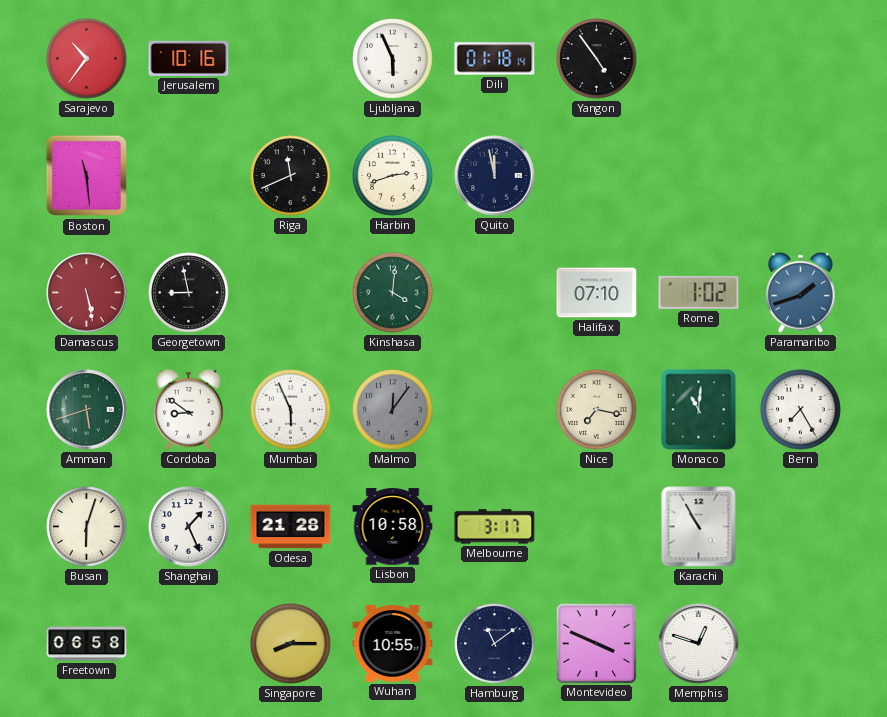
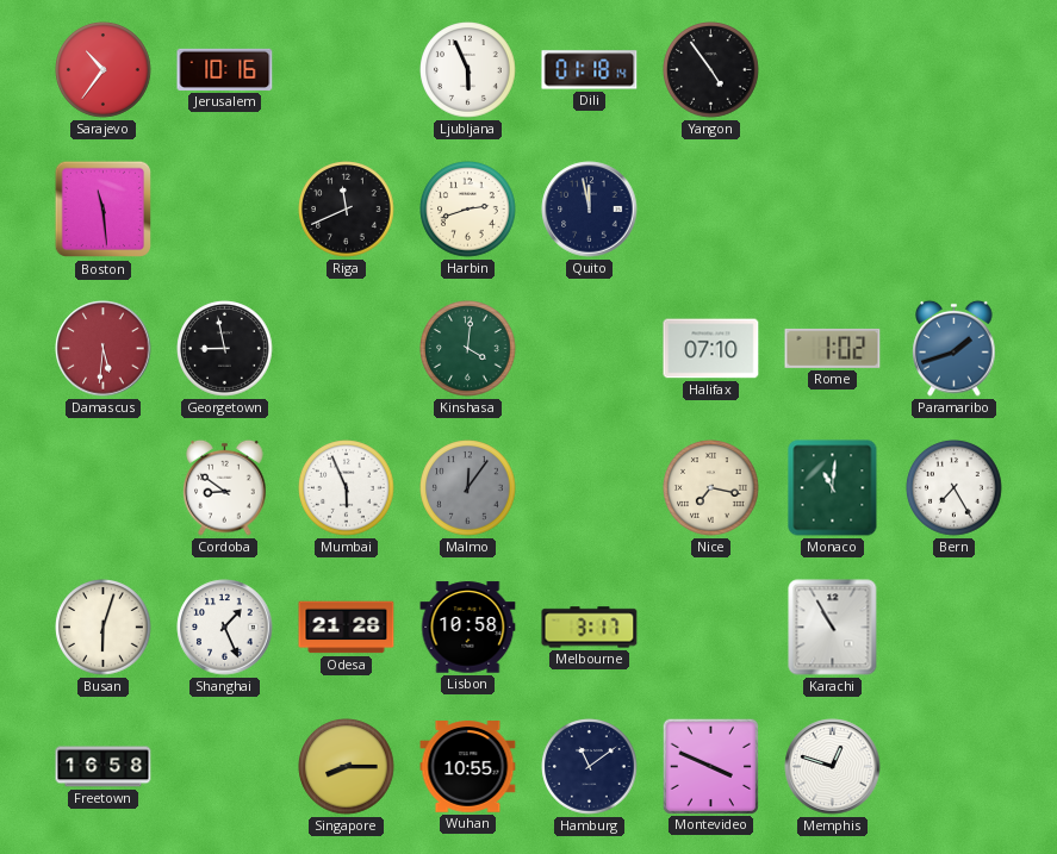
Damascus: 5:28 -> 5:31 (104, 349)
Amman: 5:42 -> none (87, 410)
Freetown: 06:58 -> 16:58 (104, 767)
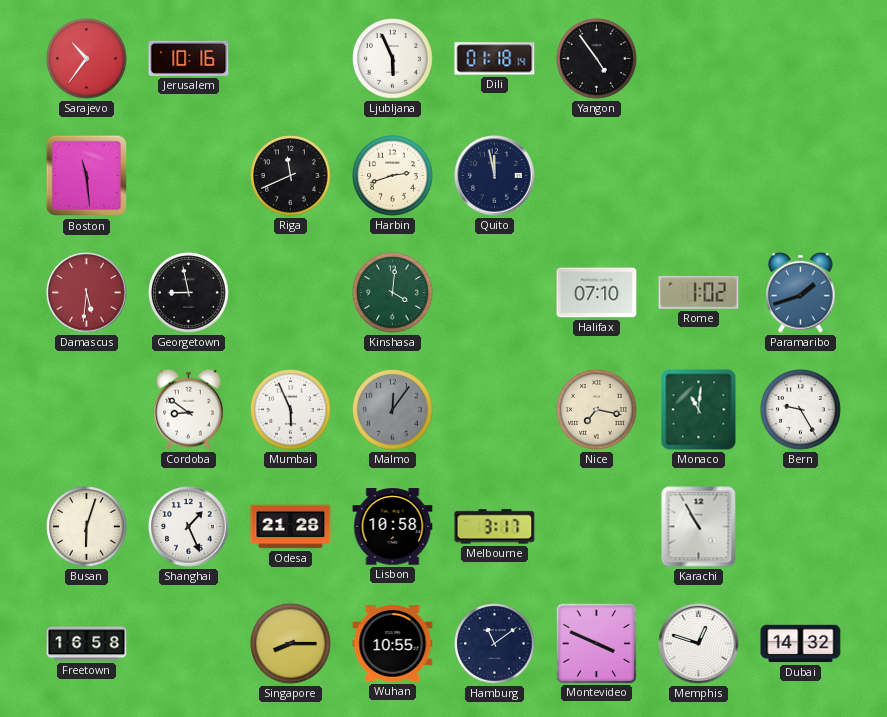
Bern: 7:25 -> 9:25 (801, 410)
Dubai: none -> 14:32 (801, 644)
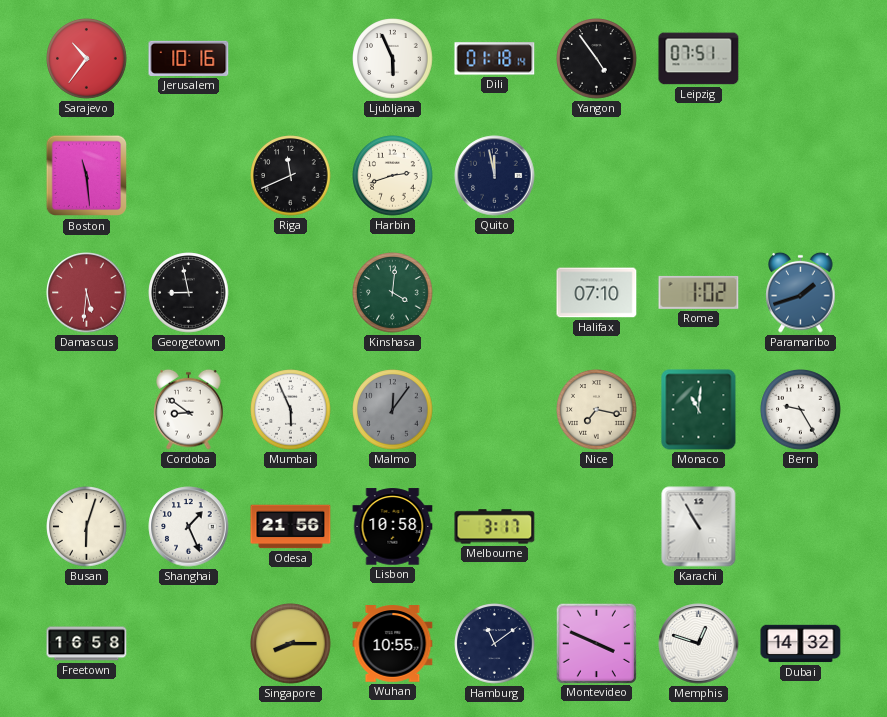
Leipzig: none -> 07:51 (699, 59)
Odesa: 21:28 -> 21:56 (291, 527)
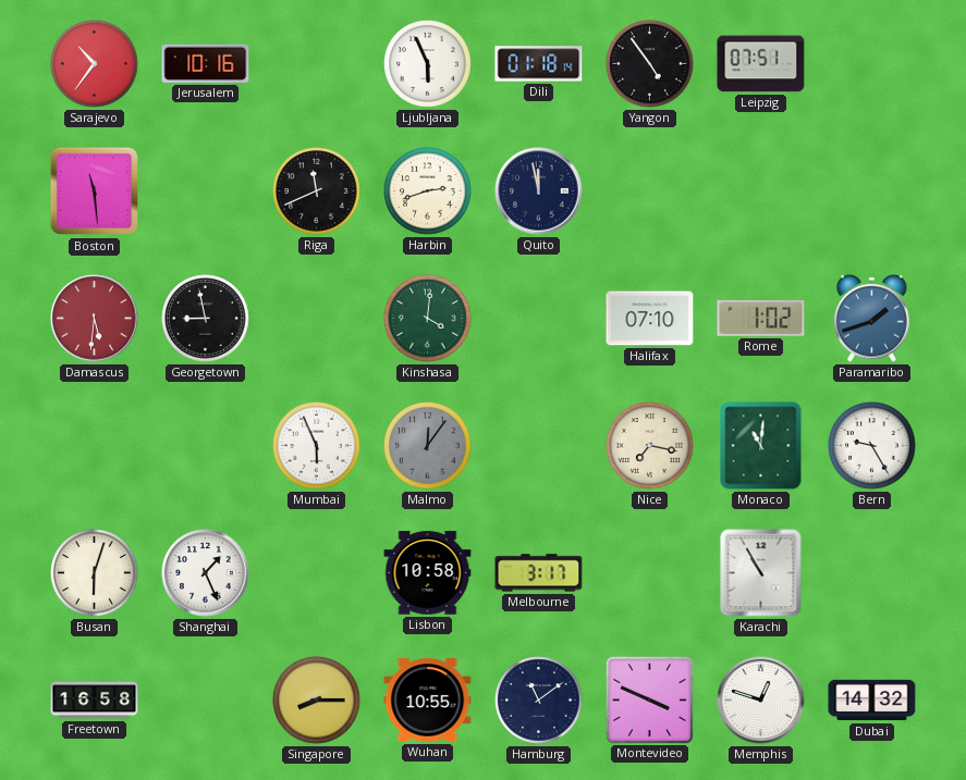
Cordoba: 8:51 -> none (189, 409)
Odesa: 21:56 -> none (291, 527)
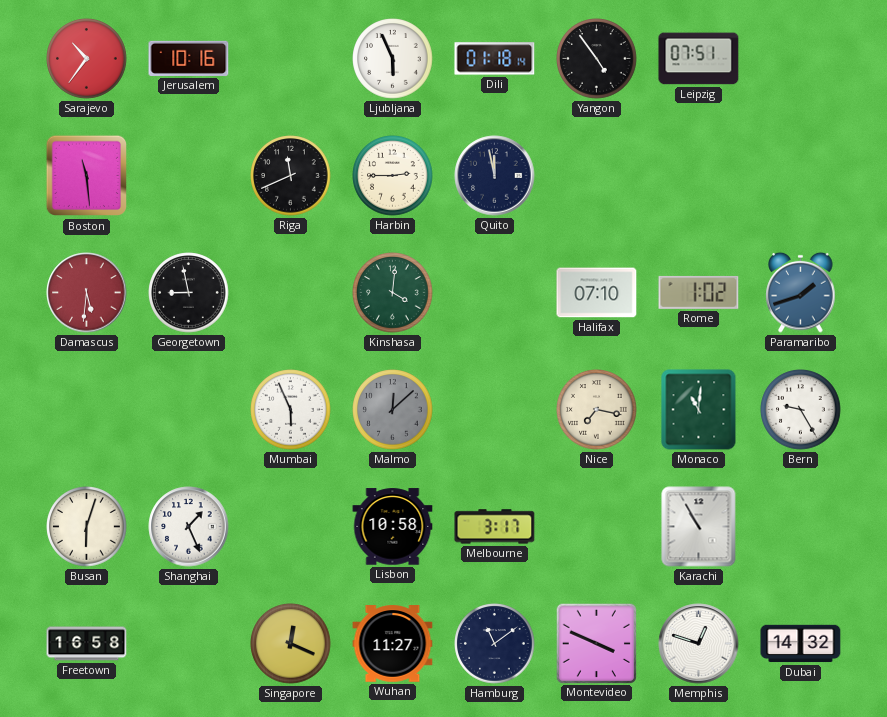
Harbin: 2:42 -> 2:45 (393, 176)
Malmo: 12:06 -> 12:08 (393, 410)
Singapore: 8:15 -> 12:19 (291, 644)
Wuhan: 10:55 -> 11:27 (393, 644)
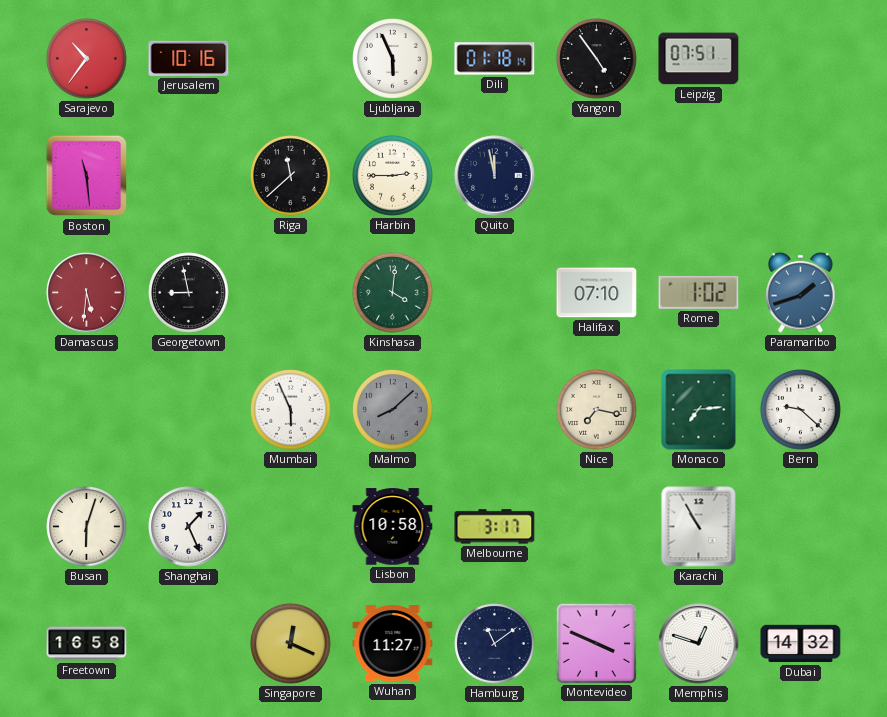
Riga: 11:41 -> 11:38 (291, 176)
Malmo: 12:08 -> 8:08 (393, 410)
Monaco: 11:01 -> 7:14 (699, 410)
Bern: 9:25 -> 9:22 (801, 410)
